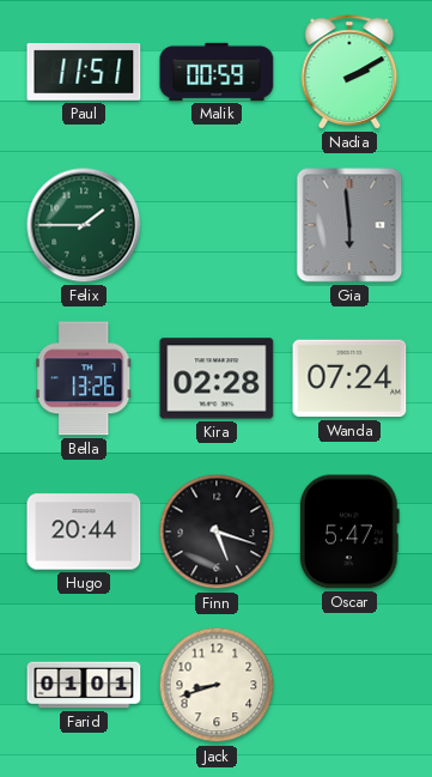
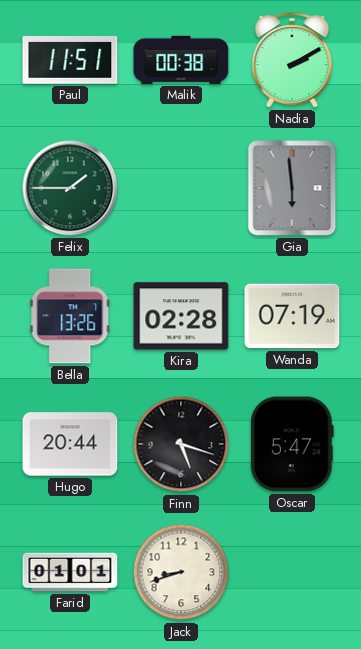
Malik: 00:59 -> 00:38 (181, 60)
Wanda: 07:24 -> 07:19 (292, 316)
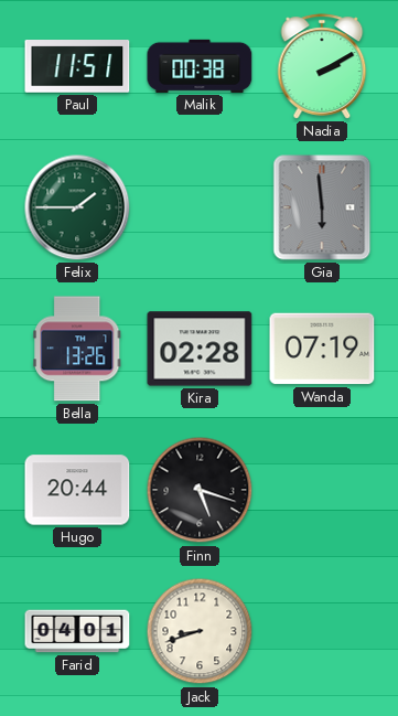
Oscar: 5:47 -> none (292, 444)
Farid: 01:01 -> 04:01 (77, 631)
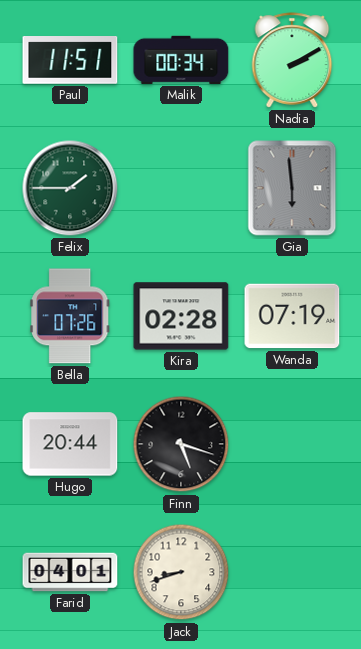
Malik: 00:38 -> 00:34 (181, 60)
Bella: 13:26 -> 07:26 (70, 316)
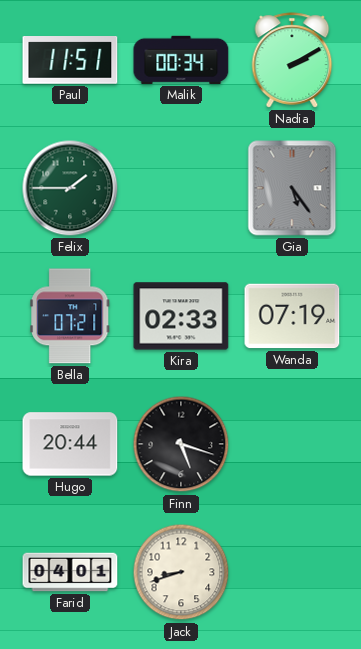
Gia: 5:59 -> 5:24 (292, 188)
Bella: 07:26 -> 07:21 (70, 316)
Kira: 02:28 -> 02:33 (181, 316)
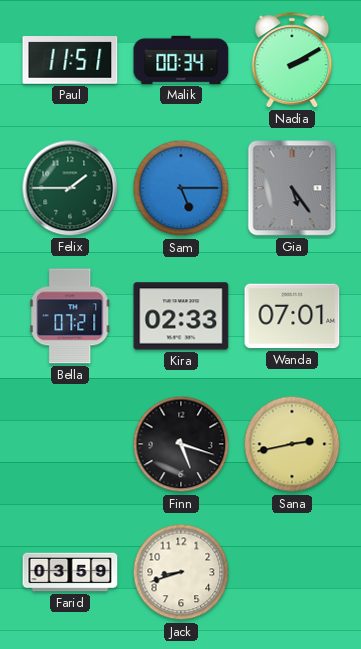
Sam: none -> 5:15 (181, 188)
Wanda: 07:19 -> 07:01 (292, 316)
Hugo: 20:44 -> none (70, 444)
Sana: none -> 2:43 (292, 444)
Farid: 04:01 -> 03:59 (70, 572)
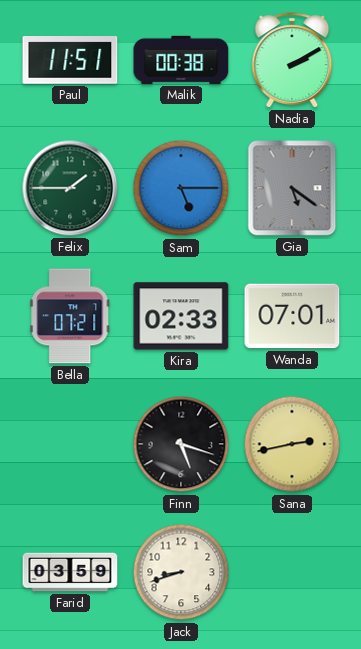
Malik: 00:34 -> 00:38 (181, 60)
Gia: 5:24 -> 5:21 (292, 188)
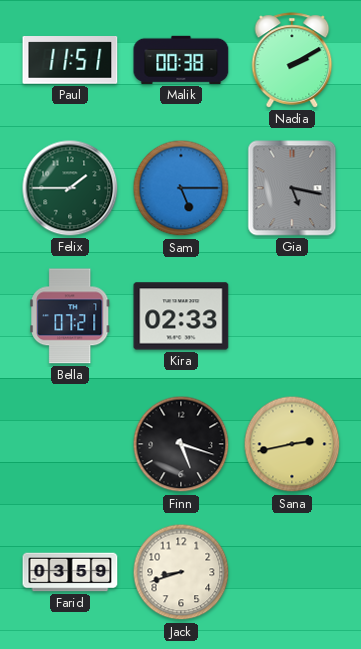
Gia: 5:21 -> 5:17 (292, 188)
Wanda: 07:01 -> none (292, 316)
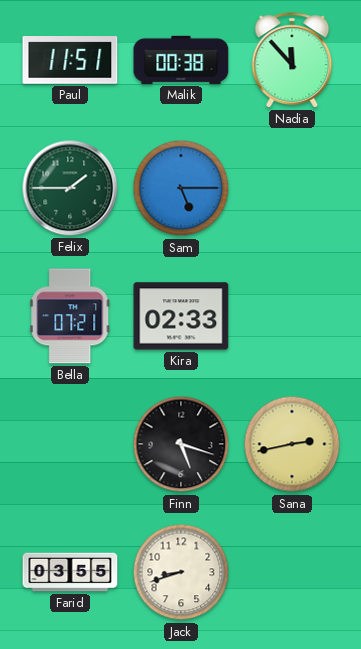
Nadia: 2:10 -> 11:53 (292, 60)
Gia: 5:17 -> none (292, 188)
Farid: 03:59 -> 03:55 (70, 572)
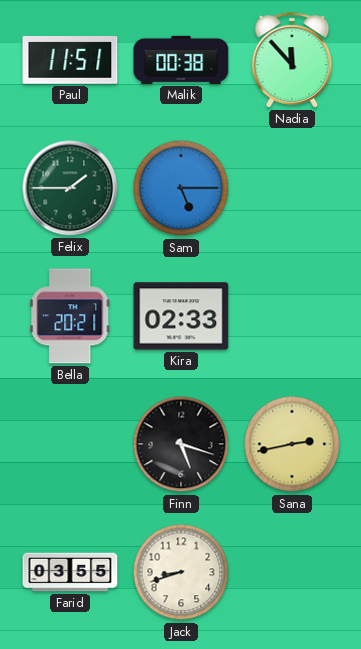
Bella: 07:21 -> 20:21 (70, 316)
